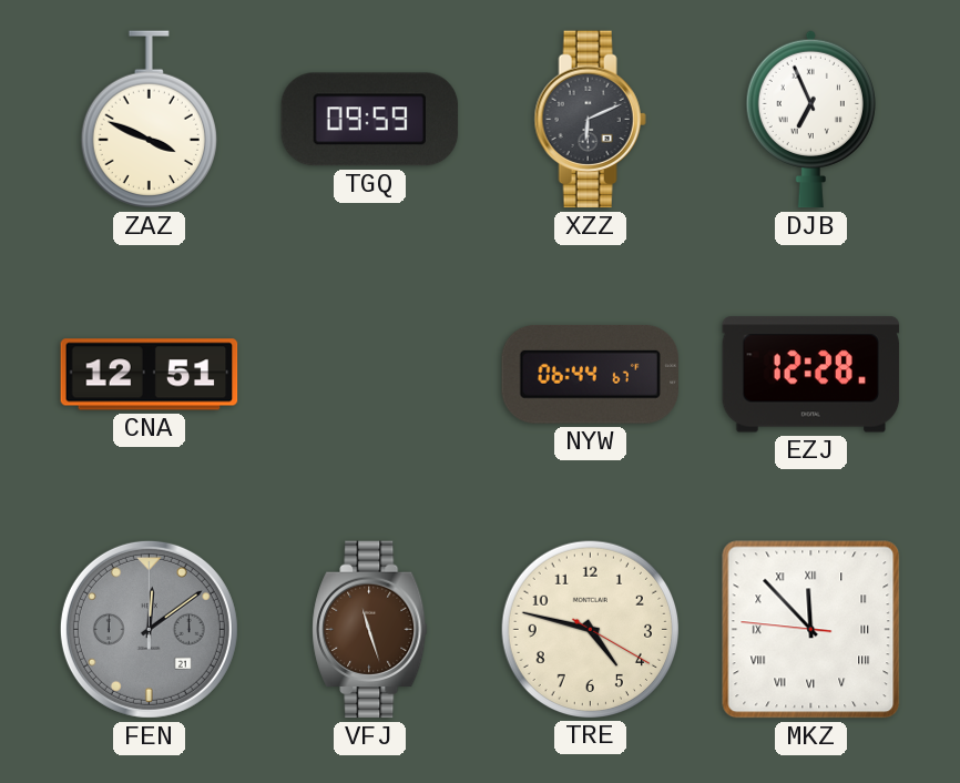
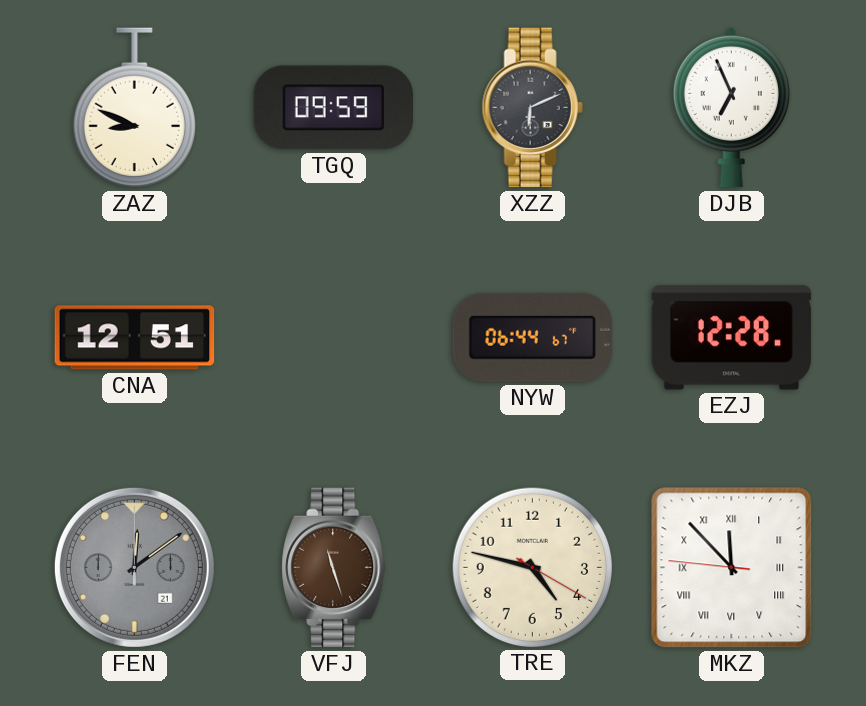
ZAZ: 3:49 -> 8:49 (134, 108)
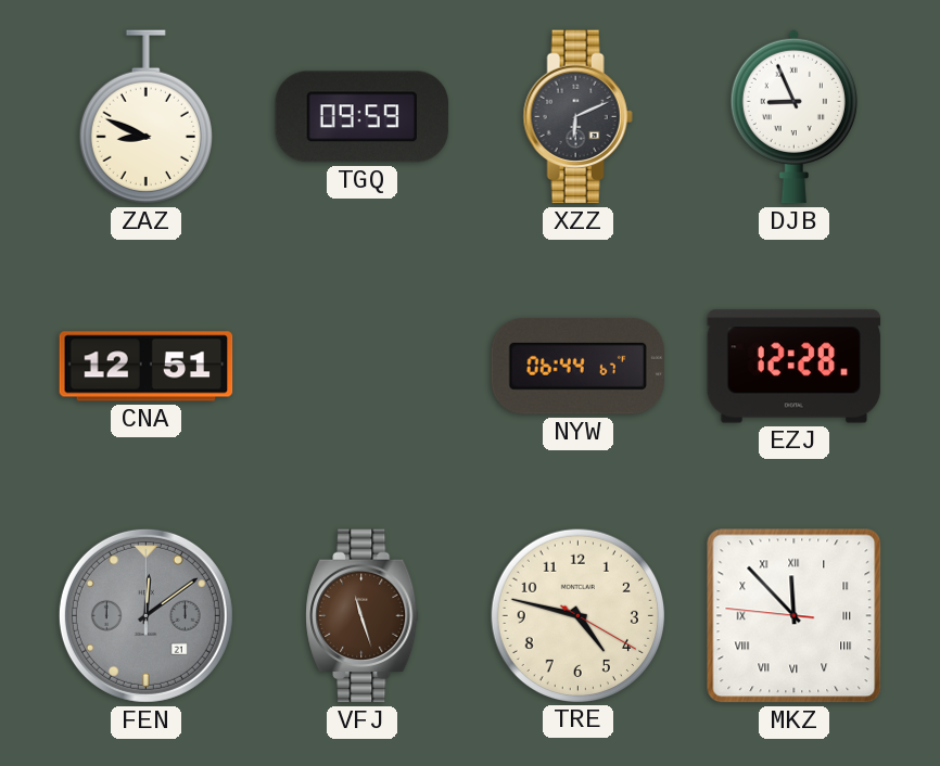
DJB: 6:56 -> 8:56 (793, 116)
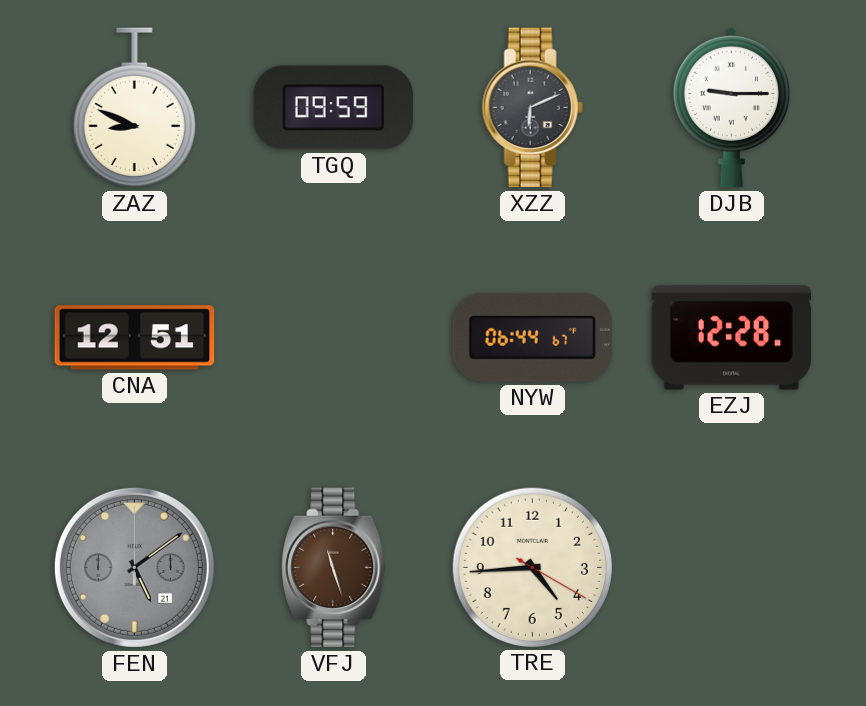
DJB: 8:56 -> 9:15 (731, 107)
FEN: 12:09 -> 5:09 (134, 567)
TRE: 4:47 -> 4:44 (532, 567)
MKZ: 11:52 -> none (795, 616)
